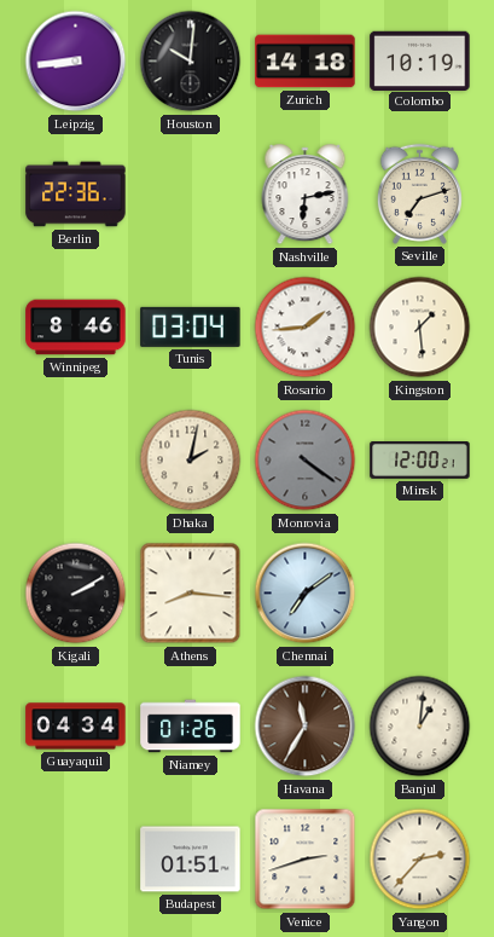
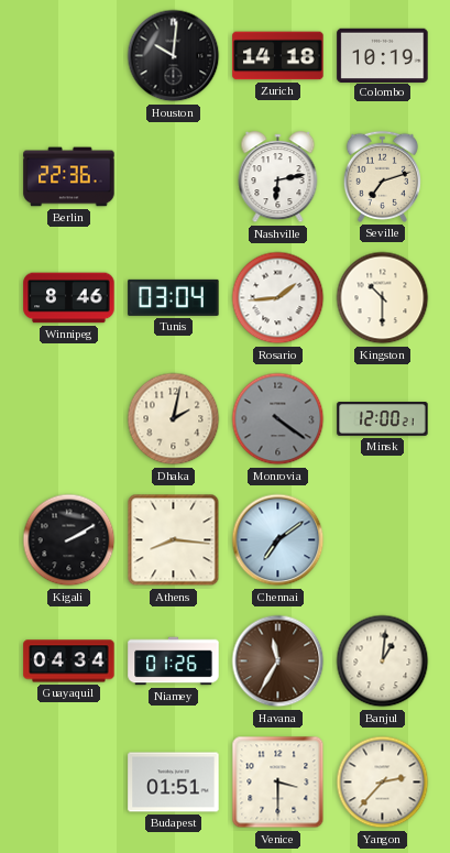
Leipzig: 8:44 -> none (76, 62)
Kingston: 1:29 -> 10:30 (383, 298)
Venice: 2:42 -> 3:30 (278, 783)
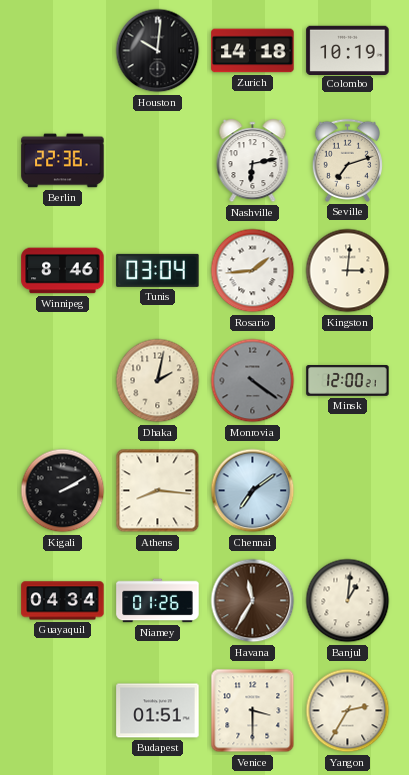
Kingston: 10:30 -> 3:01 (348, 271)
Yangon: 2:37 -> 2:35 (348, 711)
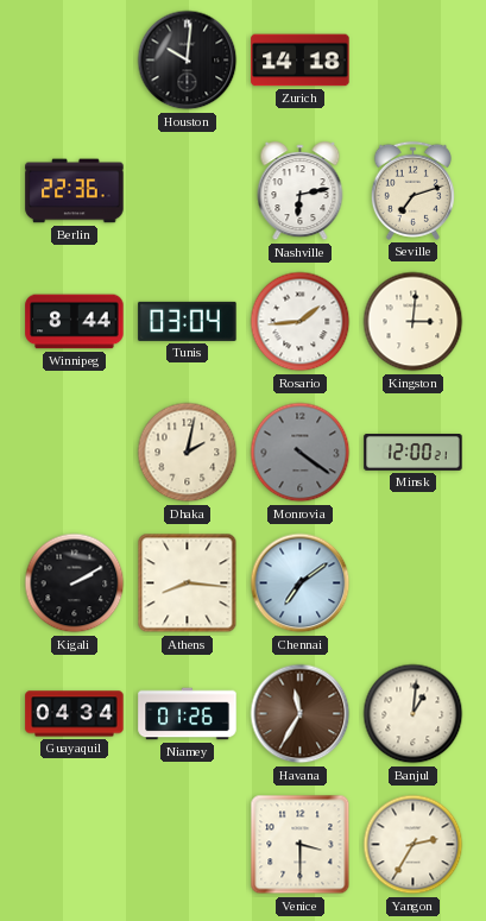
Colombo: 10:19 -> none (348, 50)
Winnipeg: 8:46 -> 8:44 (75, 322)
Budapest: 01:51 -> none (158, 711)
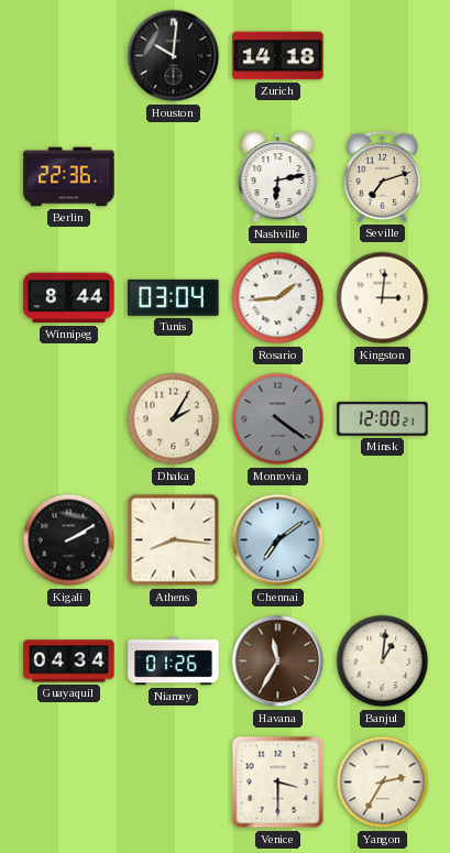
Dhaka: 2:02 -> 2:05 (174, 419)
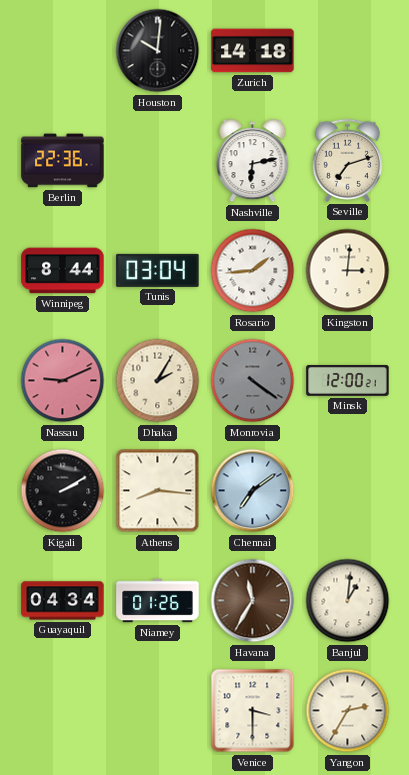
Nassau: none -> 9:11 (63, 381)
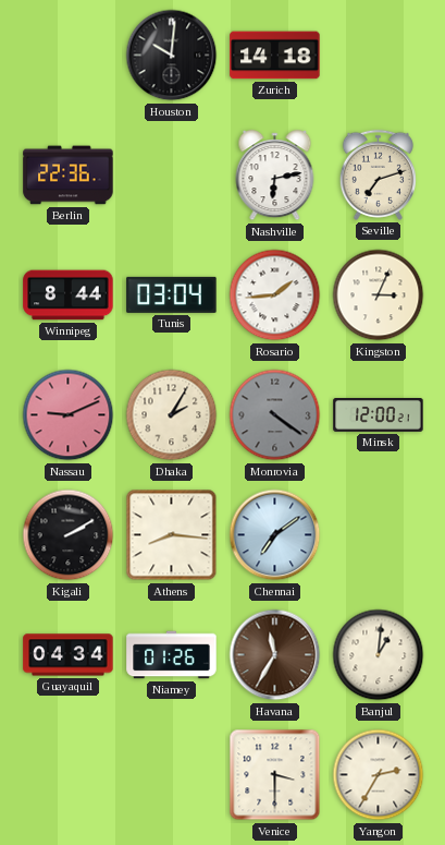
Kingston: 3:01 -> 3:04 (379, 295)
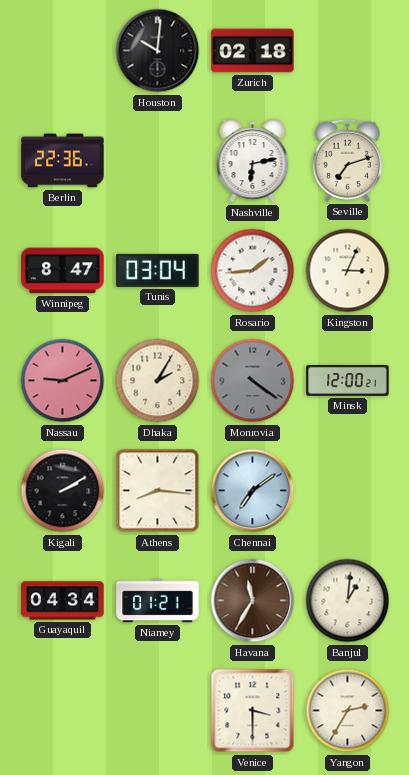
Zurich: 14:18 -> 02:18 (253, 51)
Winnipeg: 8:44 -> 8:47 (63, 271)
Niamey: 01:26 -> 01:21 (158, 601)
